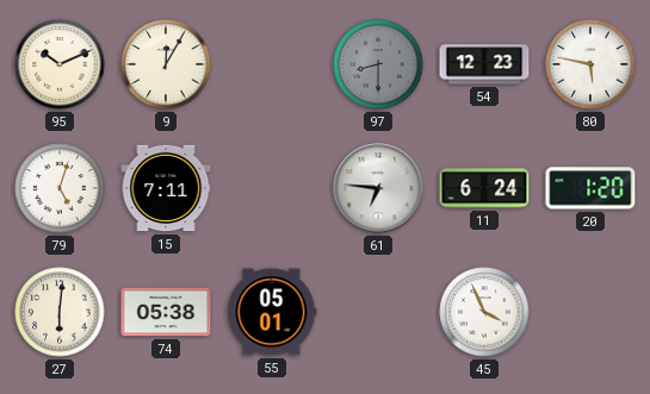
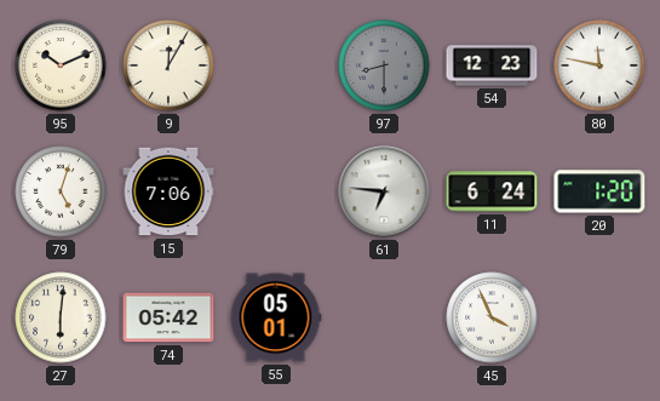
80: 5:47 -> 11:47 (599, 65)
15: 7:11 -> 7:06 (168, 191)
74: 05:38 -> 05:42 (168, 317)
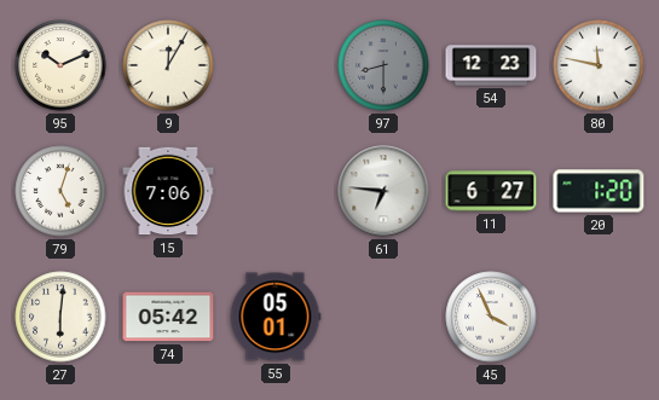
11: 6:24 -> 6:27 (491, 191)
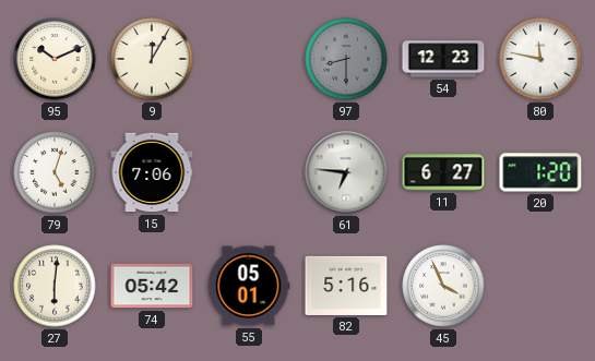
82: none -> 5:16 (346, 286)
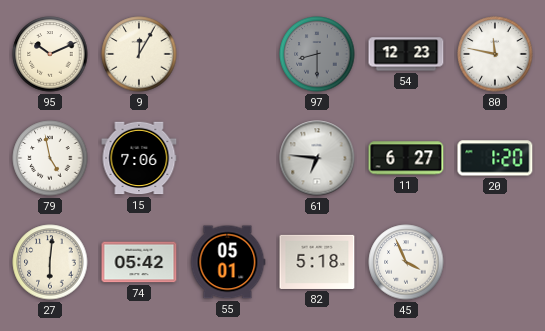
79: 5:03 -> 4:58 (50, 158)
82: 5:16 -> 5:18 (317, 262)
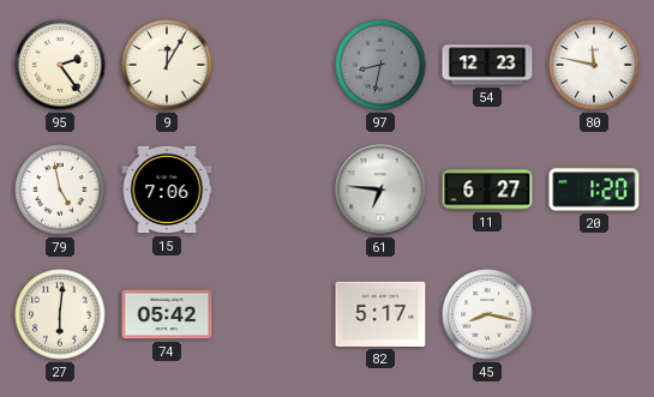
95: 10:11 -> 2:24 (60, 65)
97: 8:30 -> 8:32 (380, 65)
55: 05:01 -> none (228, 262)
82: 5:18 -> 5:17 (380, 314)
45: 3:56 -> 8:17 (487, 314)
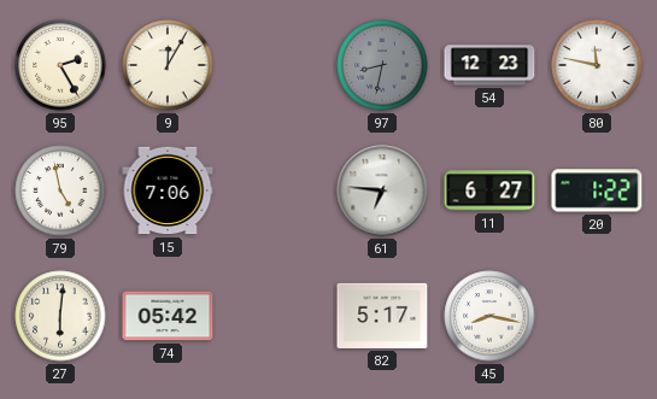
95: 2:24 -> 2:25 (60, 65)
20: 1:20 -> 1:22 (597, 190)
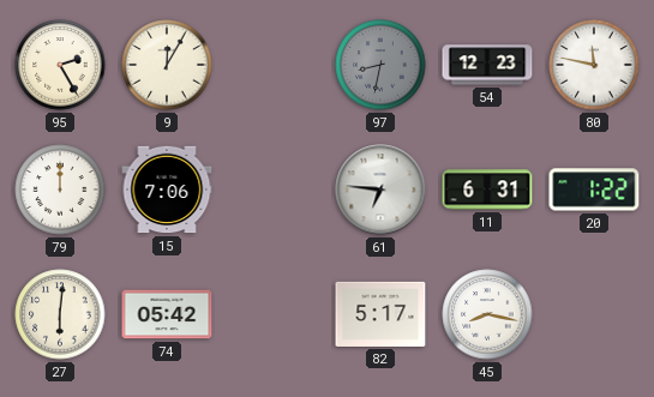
79: 4:58 -> 12:00 (60, 190)
11: 6:27 -> 6:31 (487, 190)
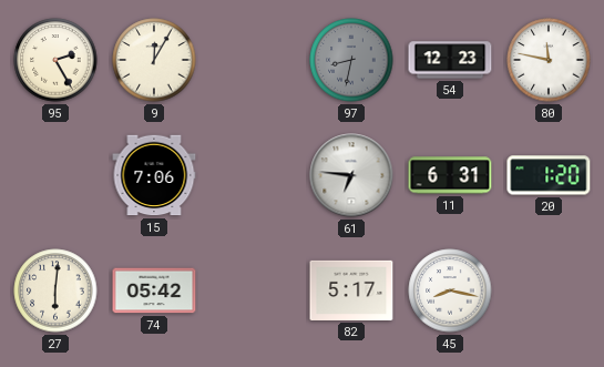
79: 12:00 -> none (60, 190)
20: 1:22 -> 1:20 (549, 175)
